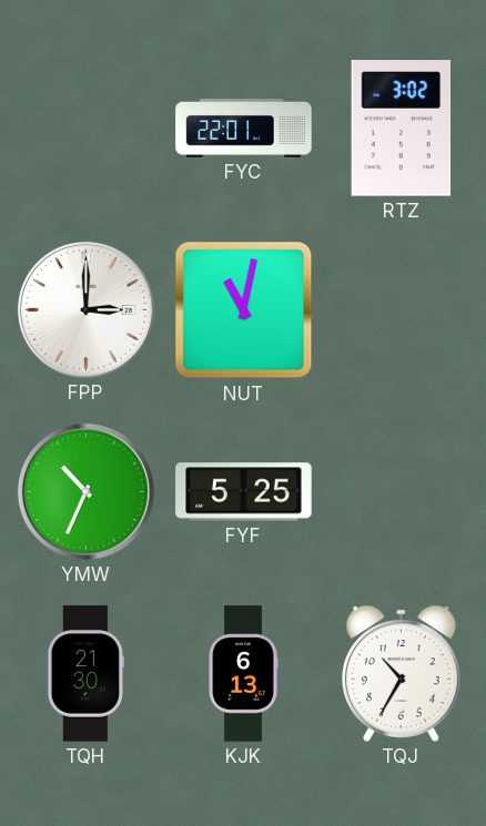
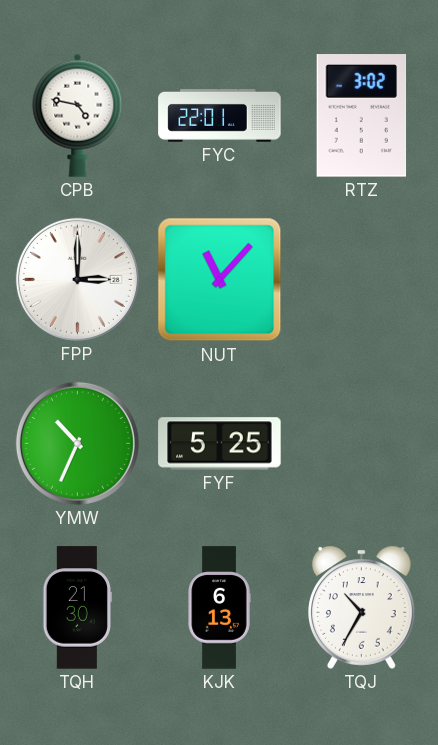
CPB: none -> 4:47 (78, 115)
NUT: 11:02 -> 11:07 (220, 280)
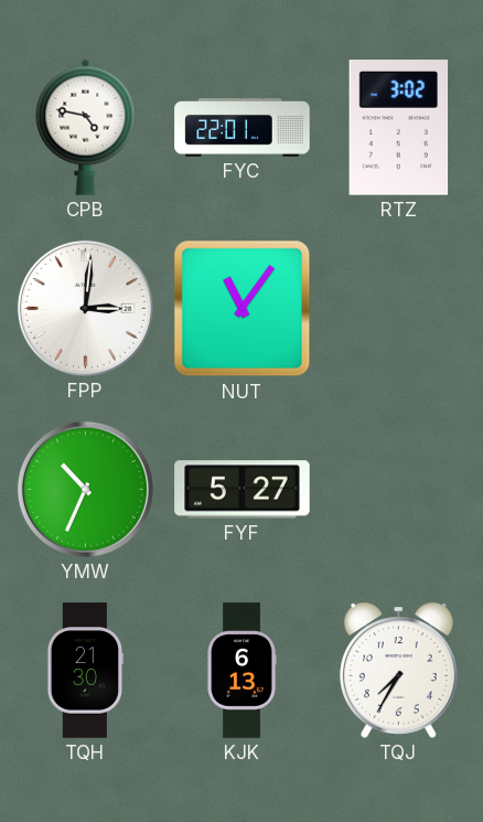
FPP: 3:00 -> 3:01 (85, 308)
NUT: 11:07 -> 11:06 (243, 309)
FYF: 5:25 -> 5:27 (243, 490)
TQJ: 10:35 -> 7:35 (399, 670)
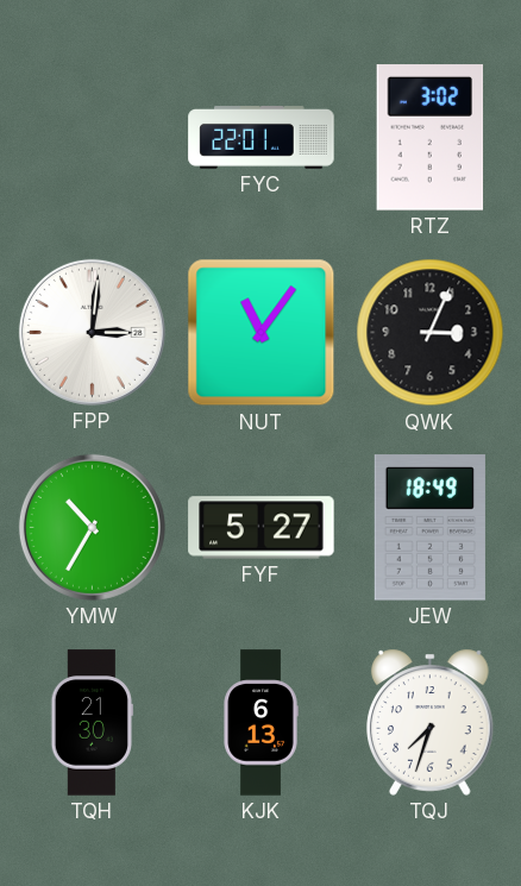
CPB: 4:47 -> none (86, 127)
QWK: none -> 3:04 (431, 333)
YMW: 10:34 -> 10:35 (92, 527)
JEW: none -> 18:49 (429, 528)
TQJ: 7:35 -> 7:33 (431, 722)
